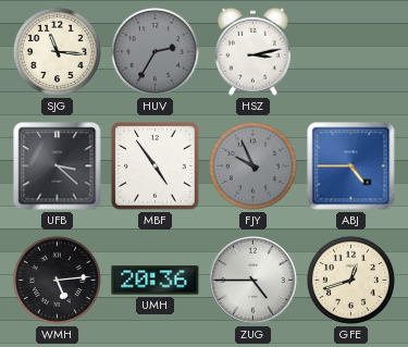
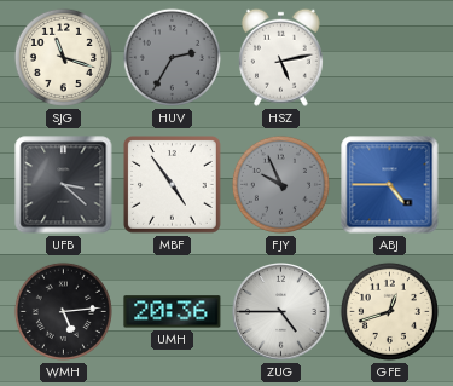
SJG: 11:16 -> 11:18 (63, 57)
HSZ: 3:13 -> 5:13 (280, 57)
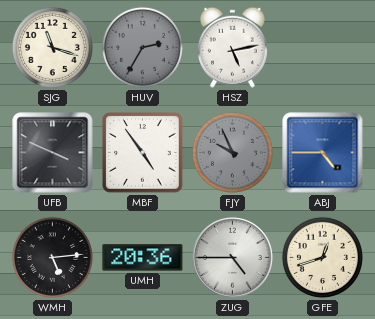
UFB: 3:22 -> 3:49 (53, 153)
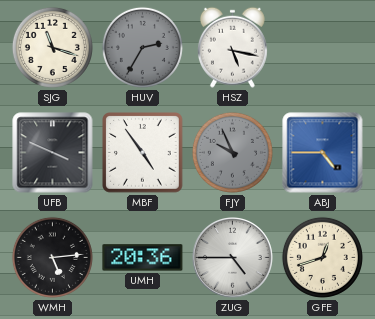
HSZ: 5:13 -> 5:17 (232, 47)
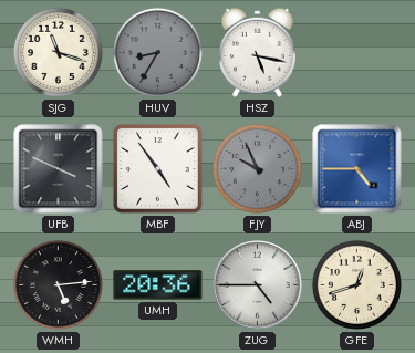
HUV: 2:35 -> 8:35 (157, 52)
